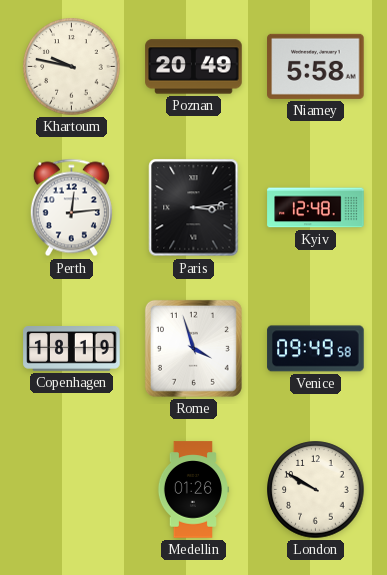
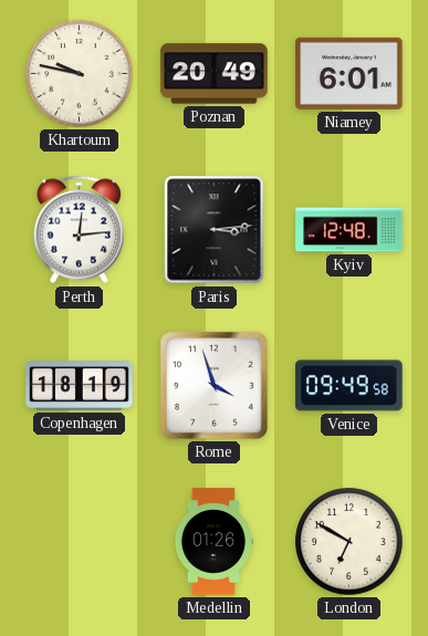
Niamey: 5:58 -> 6:01 (349, 73)
London: 9:50 -> 6:50 (349, 542)
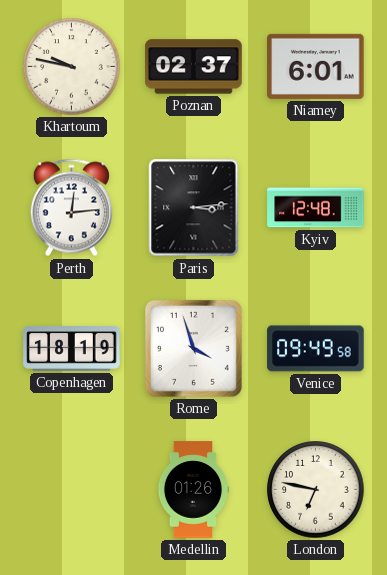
Poznan: 20:49 -> 02:37 (194, 67)
London: 6:50 -> 6:47 (316, 490)
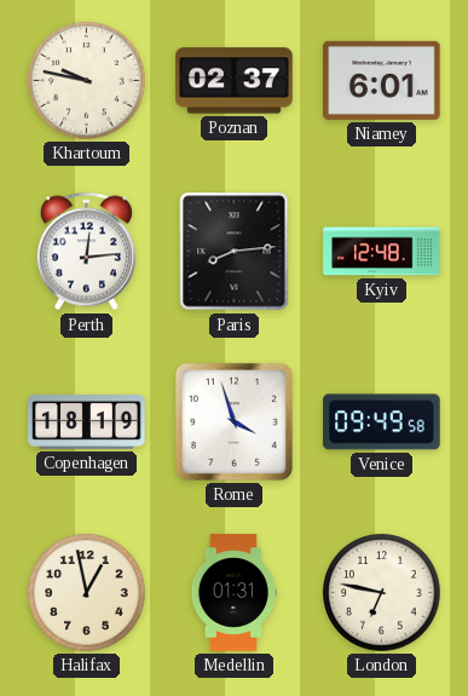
Paris: 3:14 -> 8:14 (235, 252)
Halifax: none -> 12:58 (87, 593)
Medellin: 01:26 -> 01:31 (232, 593)
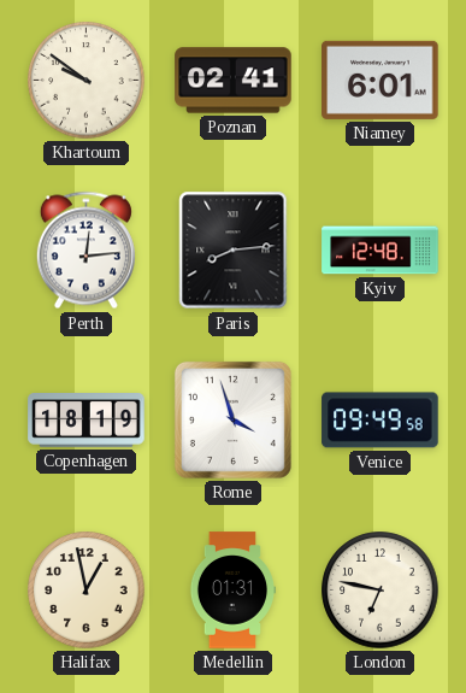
Khartoum: 9:47 -> 9:51 (87, 81)
Poznan: 02:37 -> 02:41 (234, 81)
